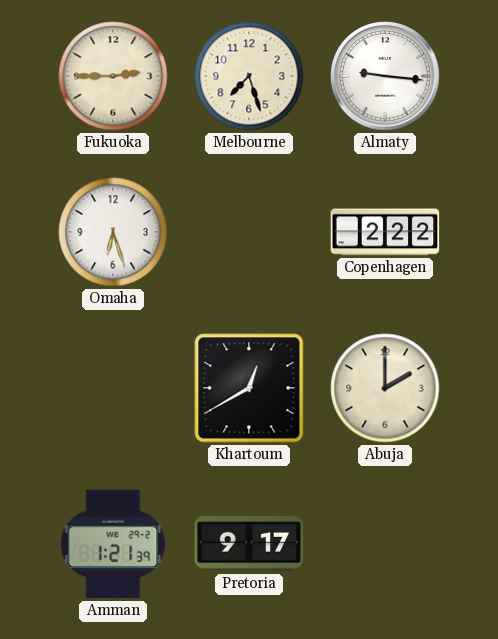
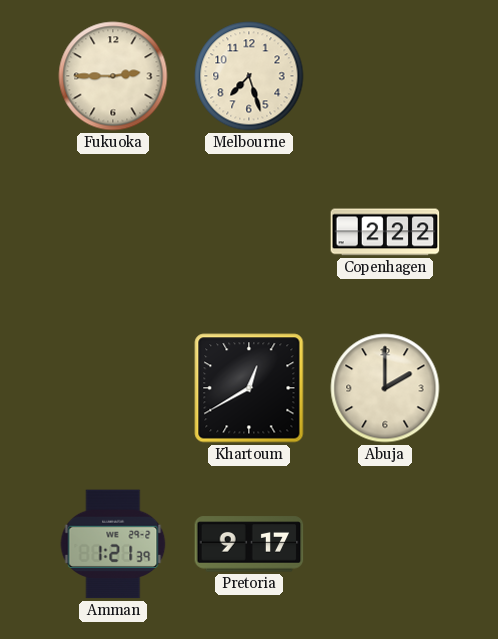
Almaty: 9:16 -> none (385, 76)
Omaha: 6:27 -> none (113, 232)
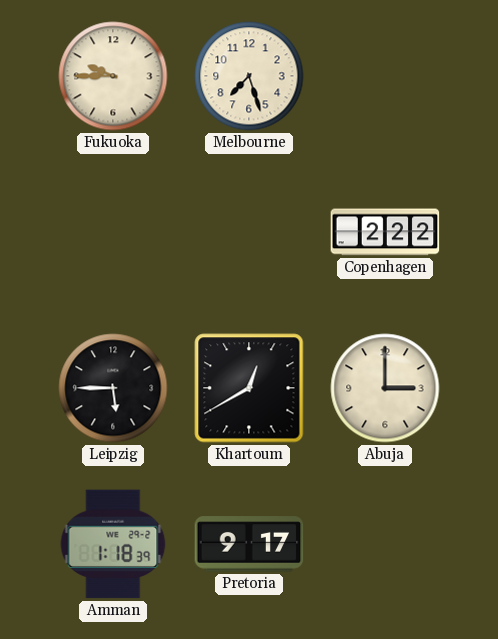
Fukuoka: 2:45 -> 9:45 (113, 76)
Leipzig: none -> 5:45 (113, 388)
Abuja: 2:00 -> 3:00 (385, 388)
Amman: 1:21 -> 1:18 (113, 544)
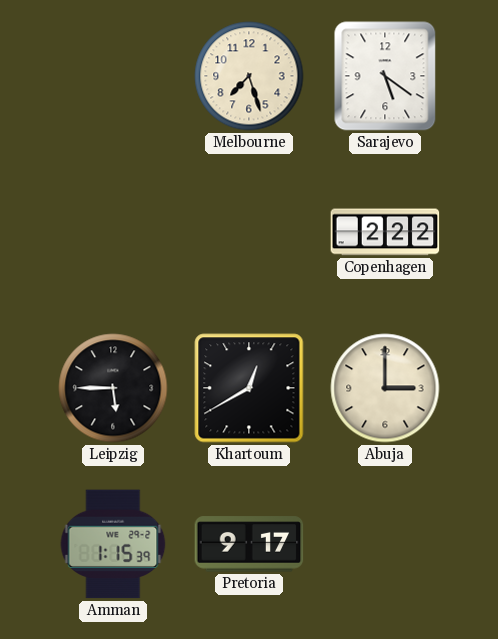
Fukuoka: 9:45 -> none (113, 76)
Sarajevo: none -> 5:21 (385, 76)
Amman: 1:18 -> 1:15 (113, 544)
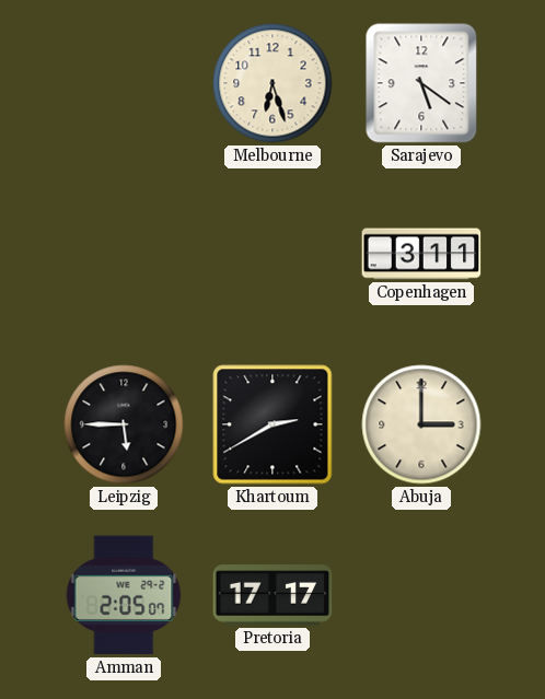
Melbourne: 7:27 -> 6:27 (272, 83)
Copenhagen: 2:22 -> 3:11 (421, 254)
Khartoum: 12:40 -> 2:40 (272, 424)
Amman: 1:15 -> 2:05 (124, 595)
Pretoria: 9:17 -> 17:17 (272, 595)
